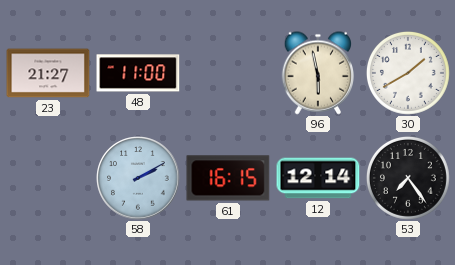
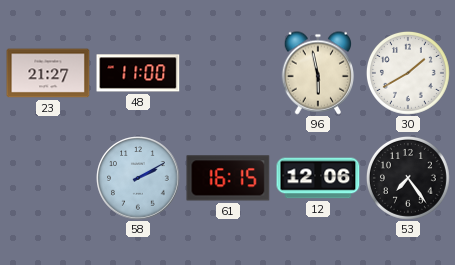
12: 12:14 -> 12:06 (318, 178)
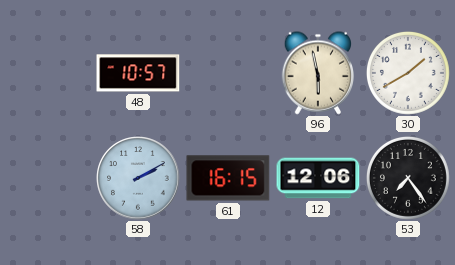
23: 21:27 -> none (48, 73)
48: 11:00 -> 10:57 (138, 73)
